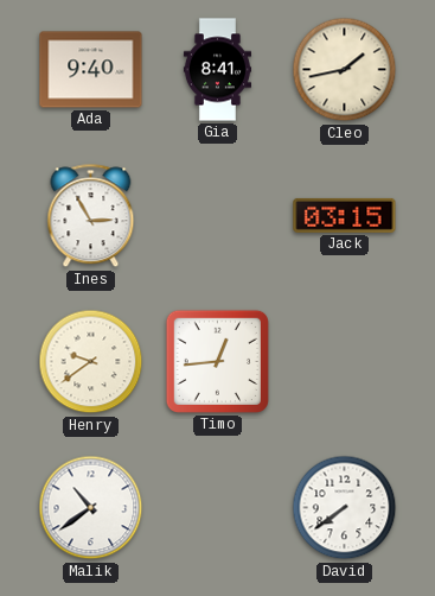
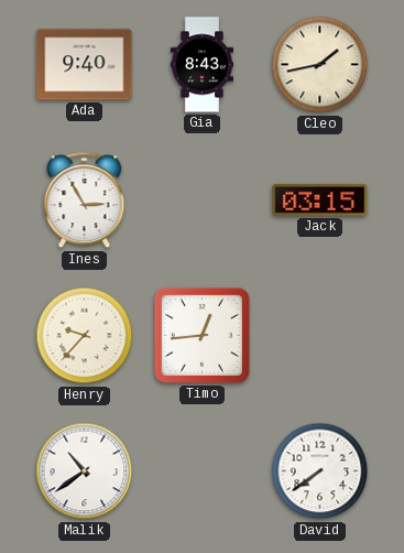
Gia: 8:41 -> 8:43 (201, 65)
Henry: 9:39 -> 9:37 (85, 336)
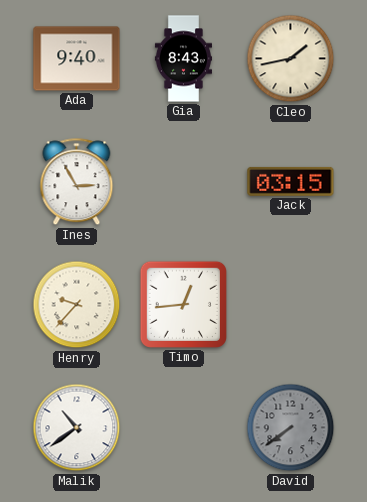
David dial: white -> grey (291, 428)
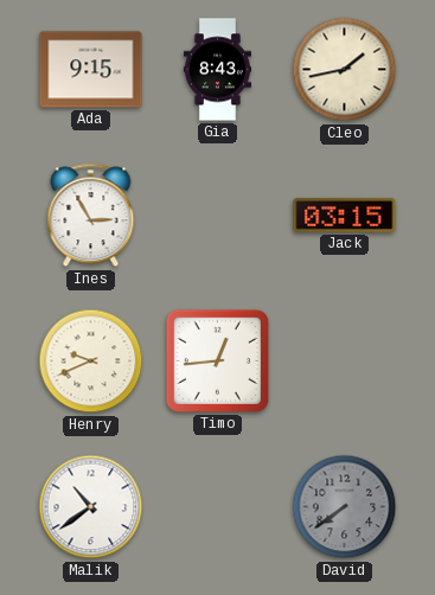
Ada: 9:40 -> 9:15 (91, 70)
Henry: 9:37 -> 9:41 (91, 362)
